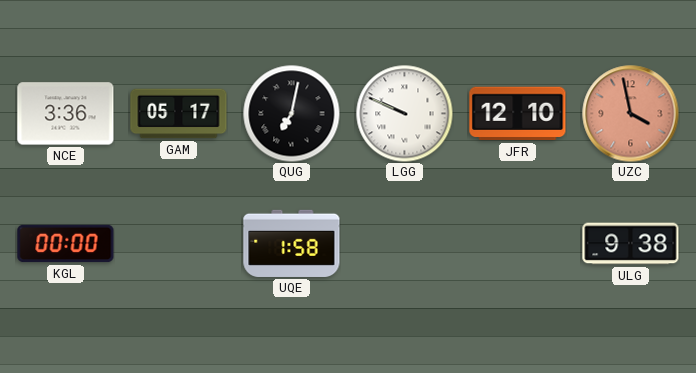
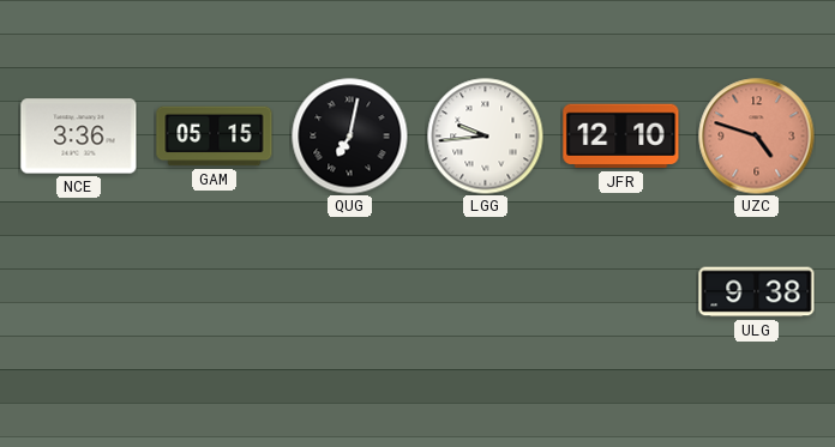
GAM: 05:17 -> 05:15 (215, 137)
LGG: 9:49 -> 9:44 (485, 135)
UZC: 3:58 -> 4:48 (757, 137)
KGL: 00:00 -> none (66, 244)
UQE: 1:58 -> none (292, 243)
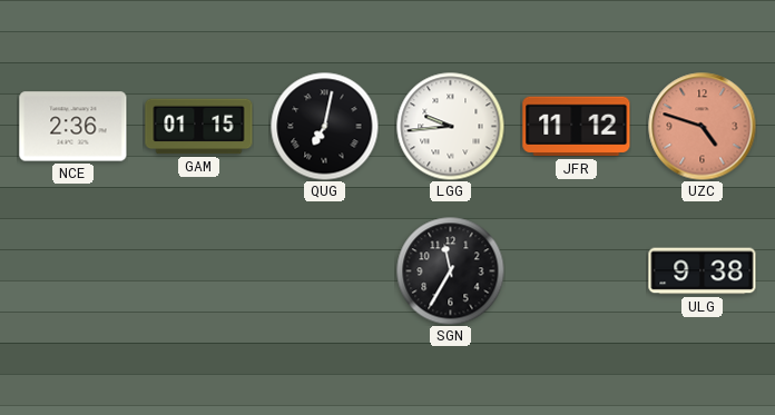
NCE: 3:36 -> 2:36 (73, 127)
GAM: 05:15 -> 01:15 (199, 127)
JFR: 12:10 -> 11:12 (577, 127)
SGN: none -> 11:35 (450, 270)
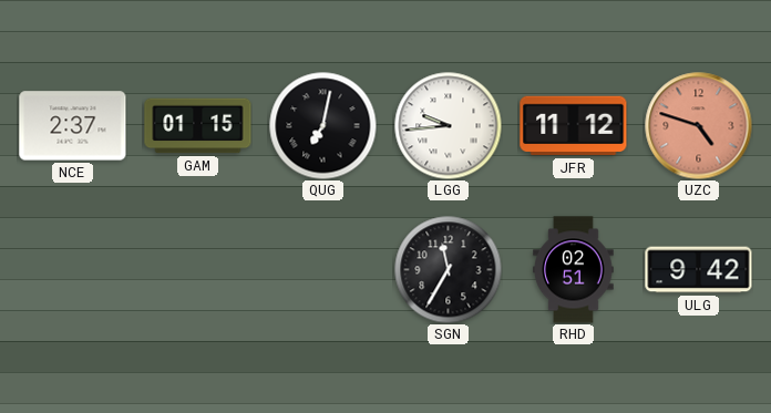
NCE: 2:36 -> 2:37 (73, 126)
RHD: none -> 02:51 (574, 270)
ULG: 9:38 -> 9:42 (699, 270)
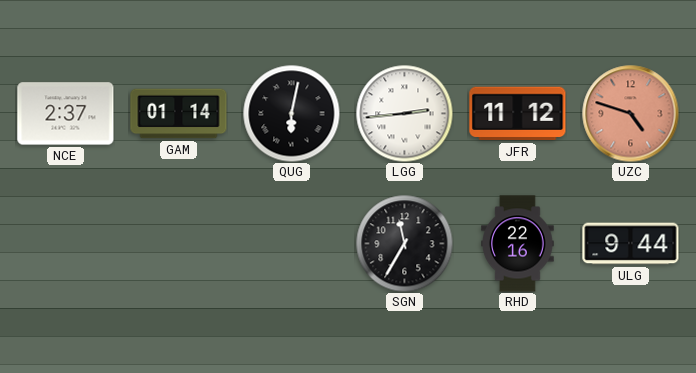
GAM: 01:15 -> 01:14 (179, 114)
QUG: 7:02 -> 6:02 (291, 113)
LGG: 9:44 -> 2:44 (404, 113)
RHD: 02:51 -> 22:16 (518, 244)
ULG: 9:42 -> 9:44 (631, 244)
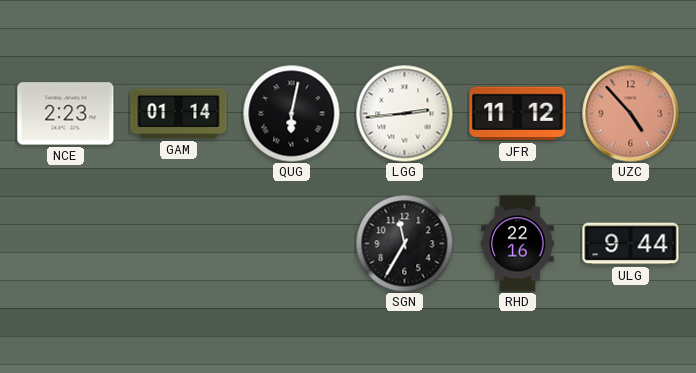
NCE: 2:37 -> 2:23 (66, 114)
UZC: 4:48 -> 4:53 (631, 114)
